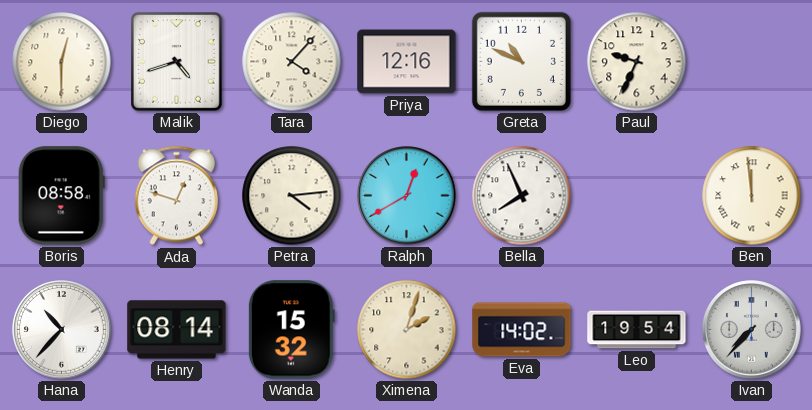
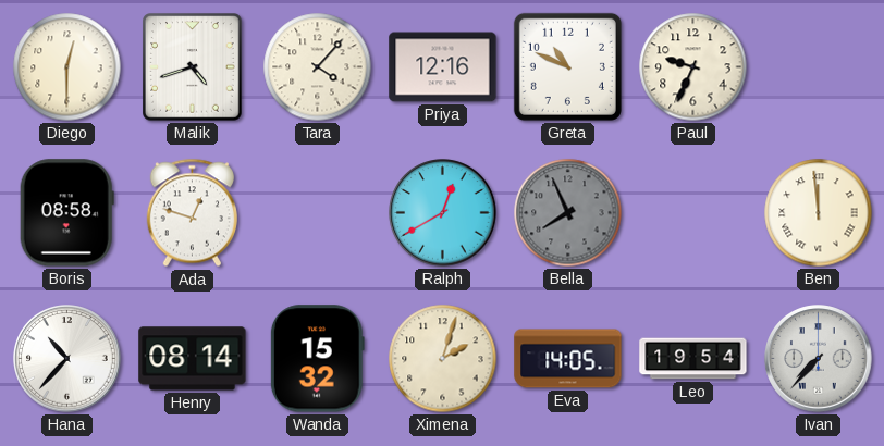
Petra: 4:14 -> none (292, 196)
Bella dial: white -> grey (568, 213)
Eva: 14:02 -> 14:05 (568, 359)
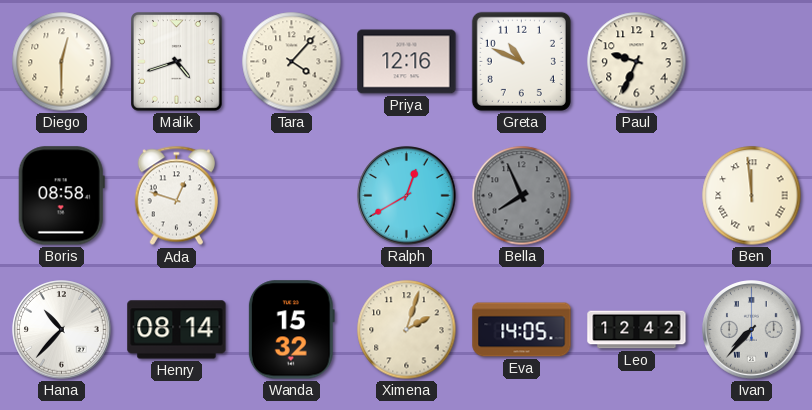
Leo: 19:54 -> 12:42 (637, 330)
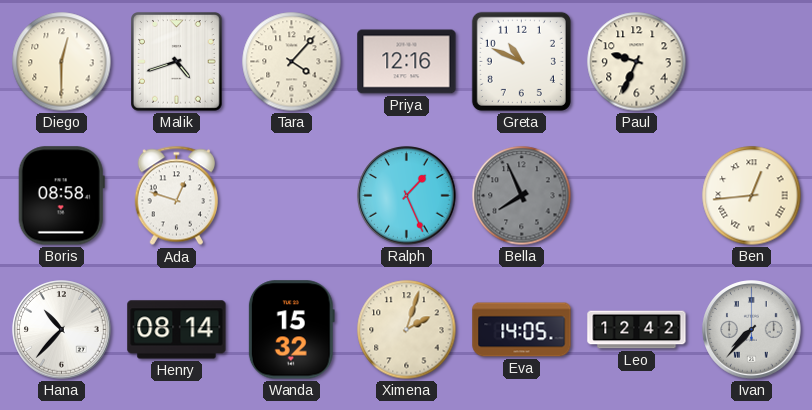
Ralph: 12:40 -> 1:26 (407, 196)
Ben: 11:59 -> 12:44 (752, 196)
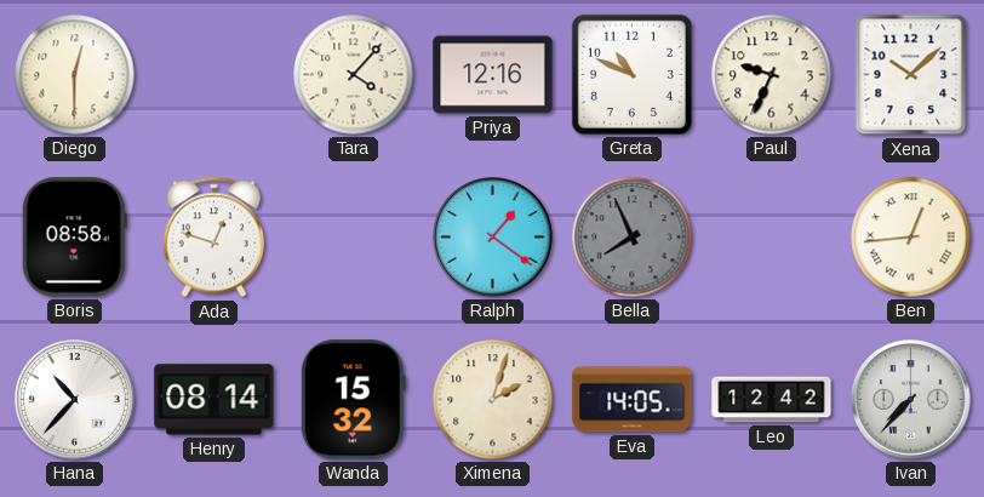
Malik: 4:42 -> none (177, 62)
Xena: none -> 10:08 (911, 75)
Ralph: 1:26 -> 1:21 (493, 238)
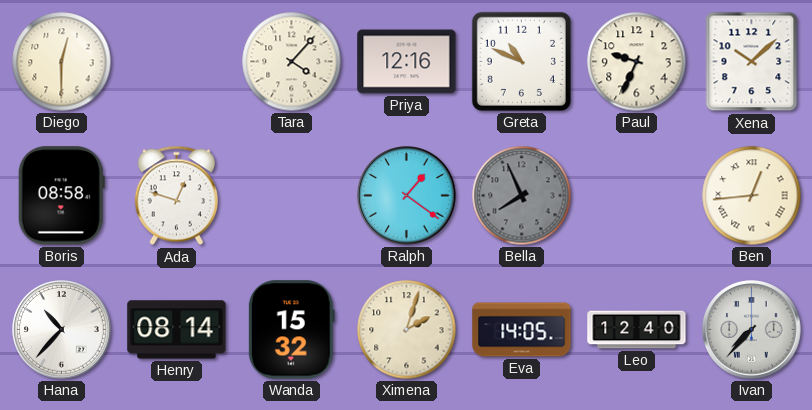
Leo: 12:42 -> 12:40 (637, 330)
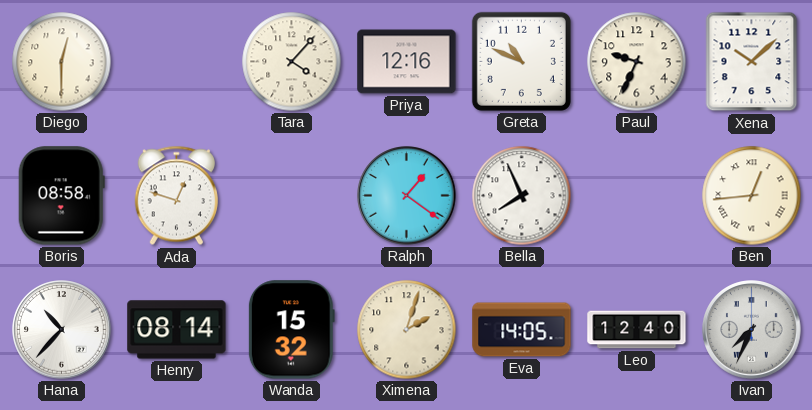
Bella dial: grey -> white (522, 196)
Ivan: 7:37 -> 7:34 (752, 330)
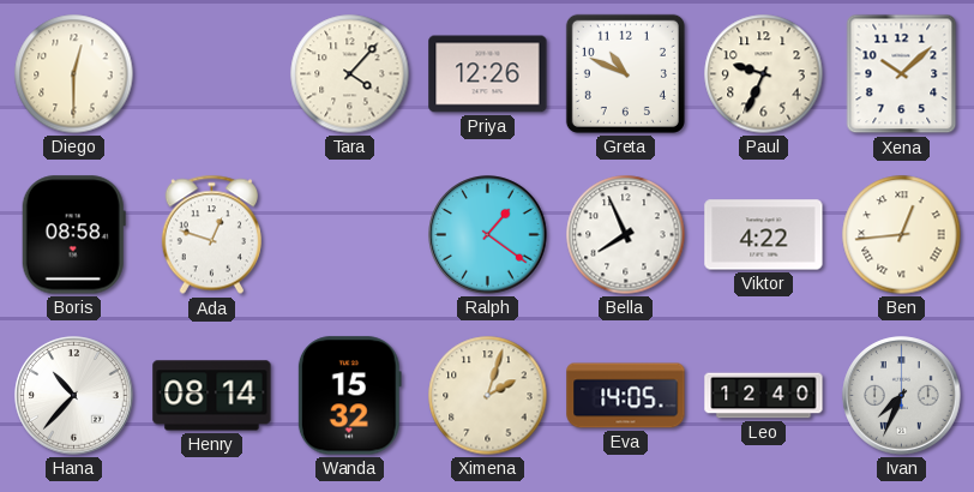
Priya: 12:16 -> 12:26 (488, 74)
Viktor: none -> 4:22 (764, 235)
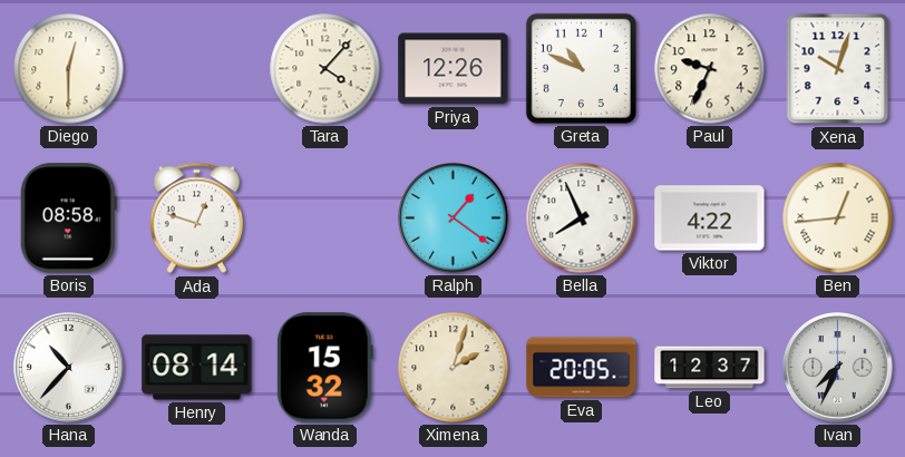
Xena: 10:08 -> 10:03 (838, 69)
Eva: 14:05 -> 20:05 (582, 368)
Leo: 12:40 -> 12:37 (710, 368)
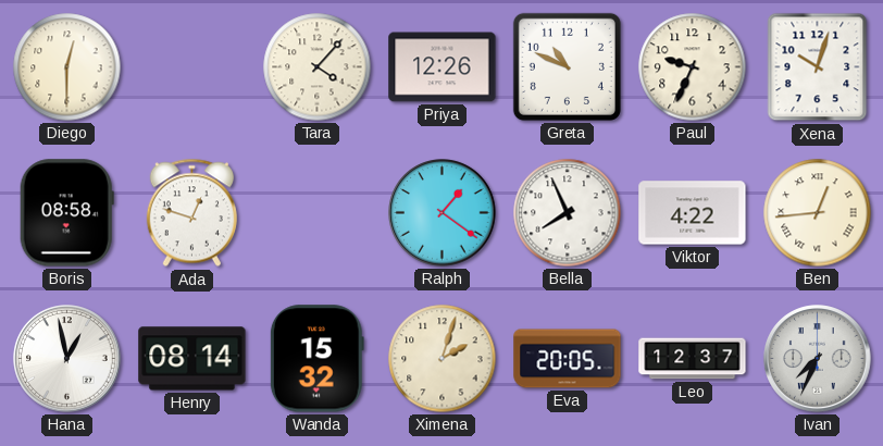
Hana: 10:37 -> 12:58 (67, 359)
